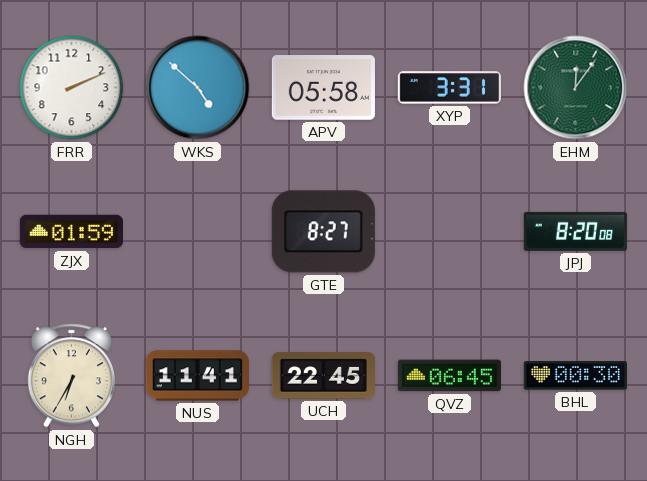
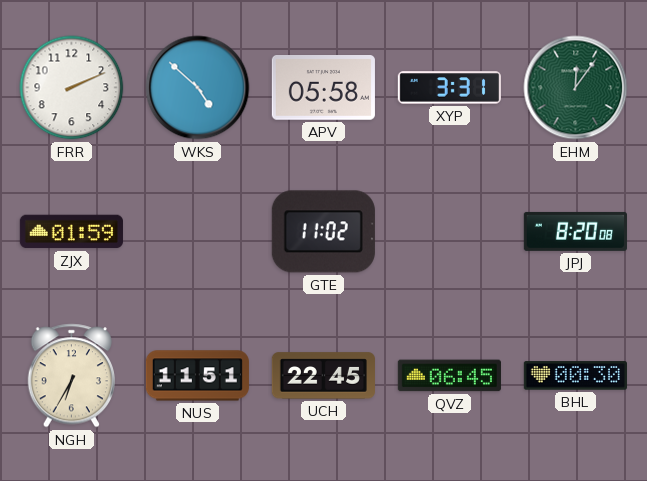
GTE: 8:27 -> 11:02 (323, 232)
NUS: 11:41 -> 11:51 (197, 376)
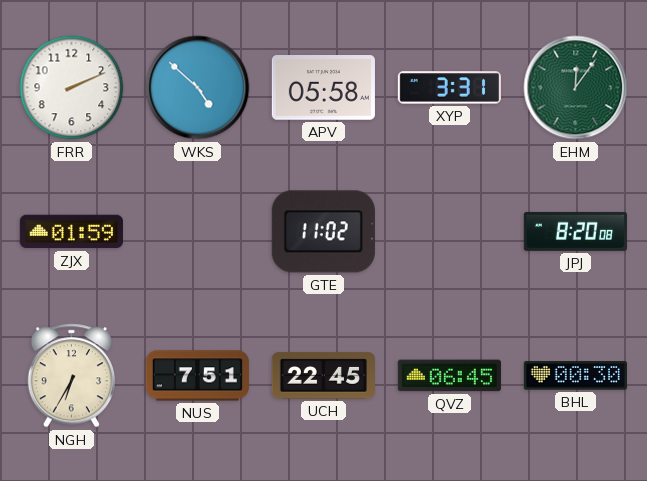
NUS: 11:51 -> 7:51 (197, 376)
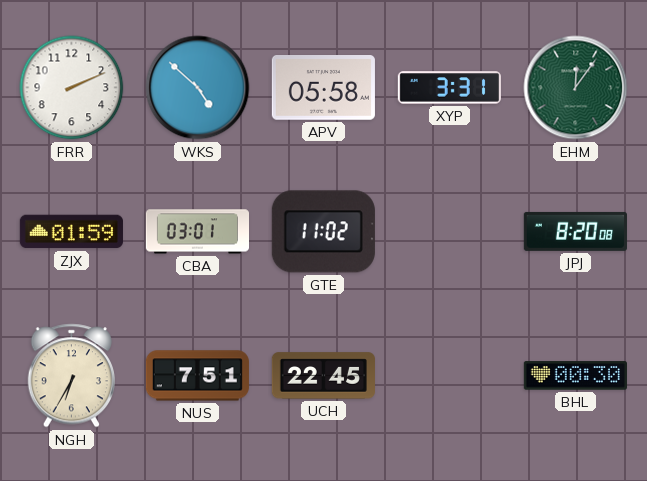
CBA: none -> 03:01 (197, 232)
QVZ: 06:45 -> none (449, 376)
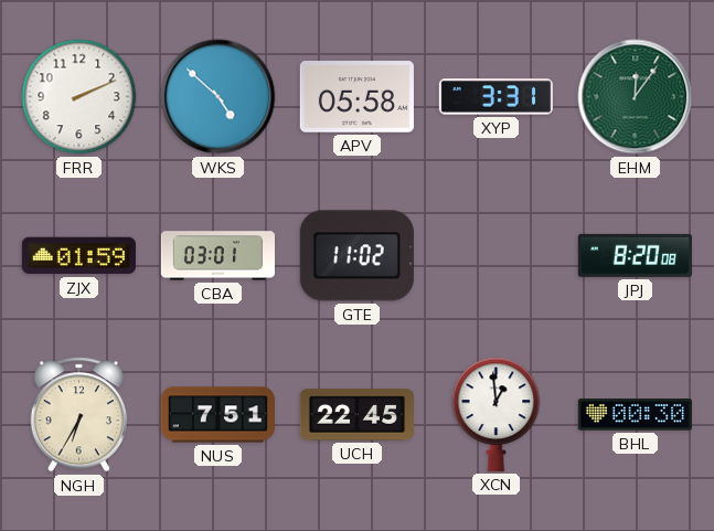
XCN: none -> 12:59 (497, 414)
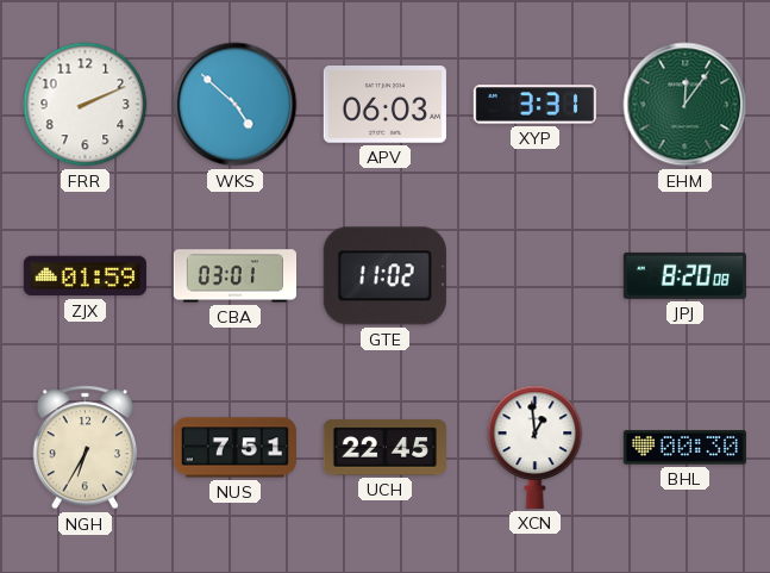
APV: 05:58 -> 06:03 (384, 105)
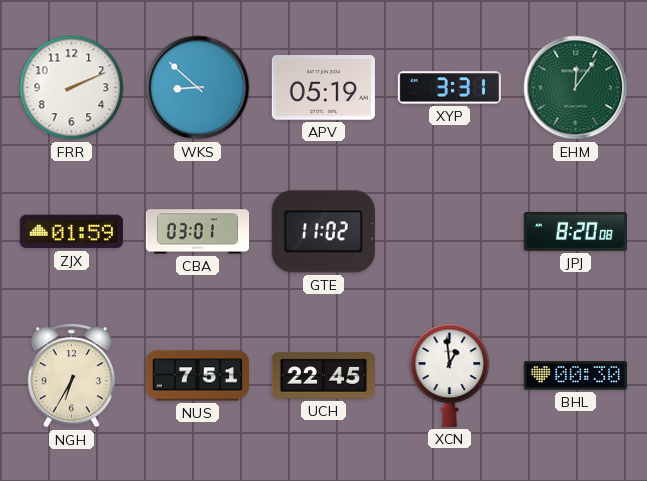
WKS: 4:52 -> 8:52 (198, 88)
APV: 06:03 -> 05:19 (323, 88)
